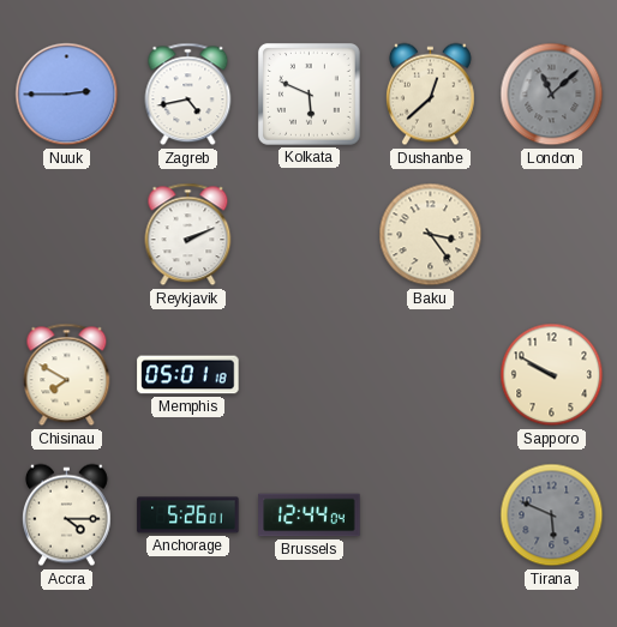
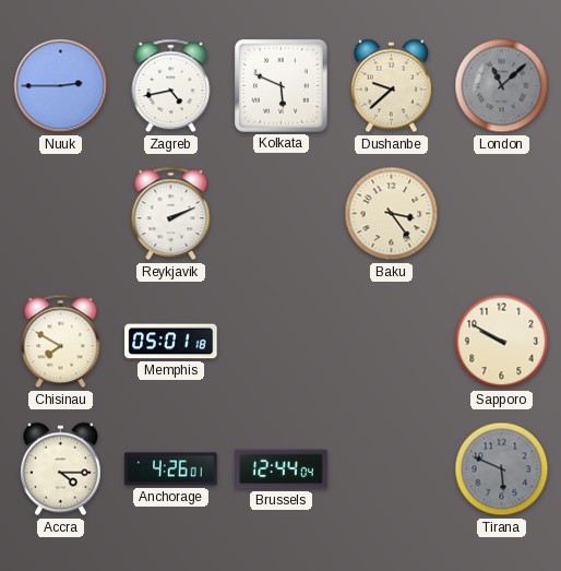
Dushanbe: 12:38 -> 9:38 (391, 86)
Anchorage: 5:26 -> 4:26 (171, 469)
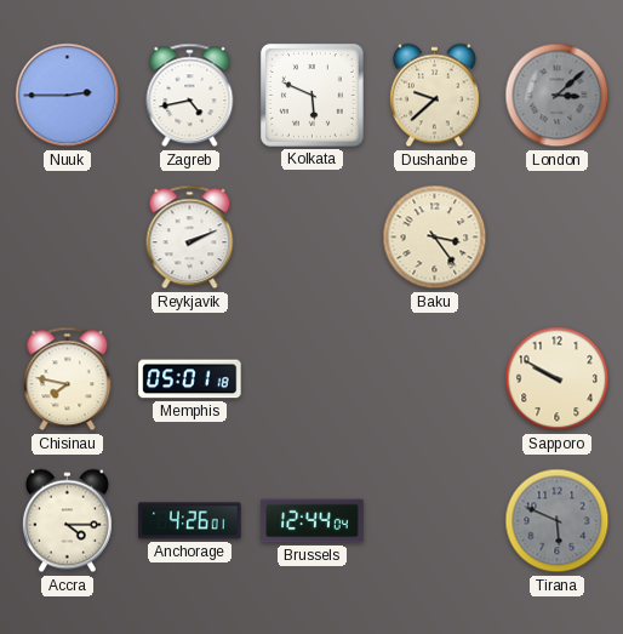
London: 11:08 -> 3:08 (558, 96)
Chisinau: 7:50 -> 7:47 (68, 379)
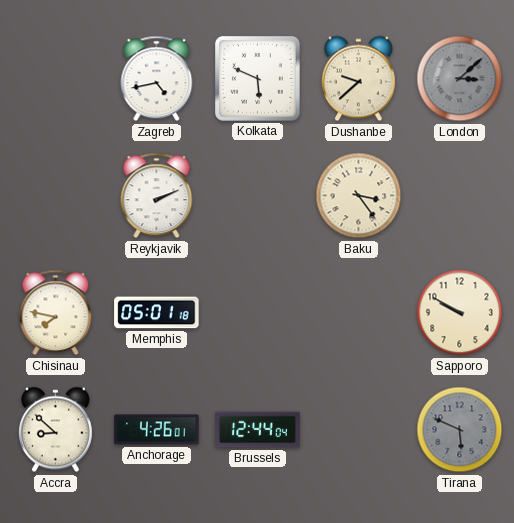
Nuuk: 2:45 -> none (68, 96)
Accra: 4:15 -> 8:52 (55, 430)
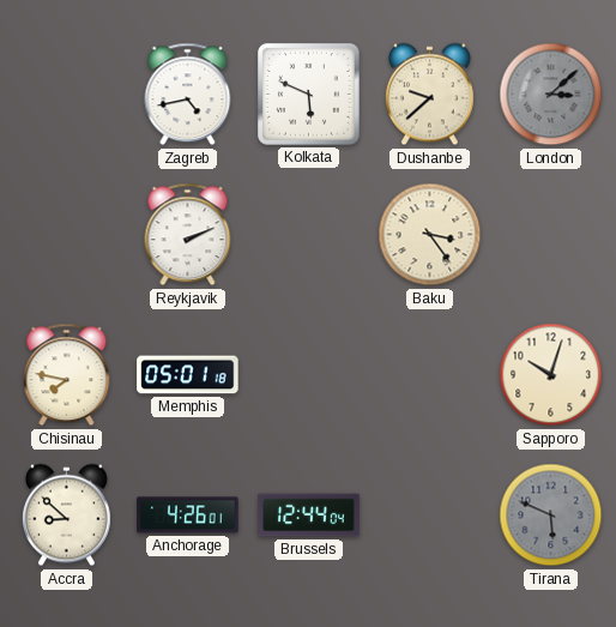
Sapporo: 9:50 -> 10:03 (551, 375)
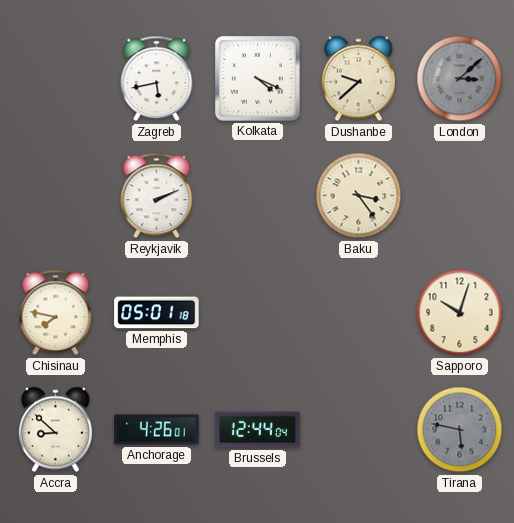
Zagreb: 4:43 -> 5:43 (157, 79)
Kolkata: 5:49 -> 4:19 (257, 78)
Tirana: 5:49 -> 5:47 (460, 430)
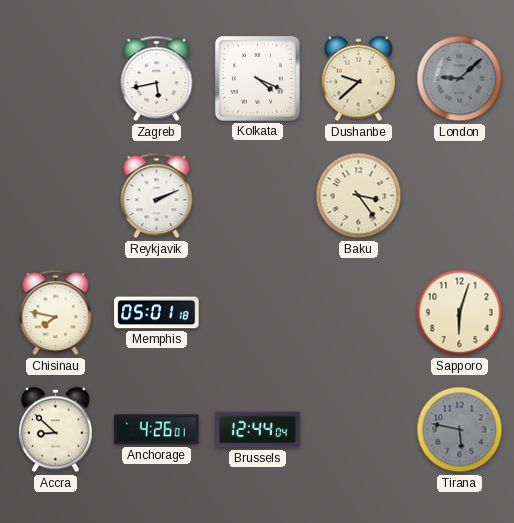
London: 3:08 -> 9:08 (460, 79)
Sapporo: 10:03 -> 6:03 (460, 313)
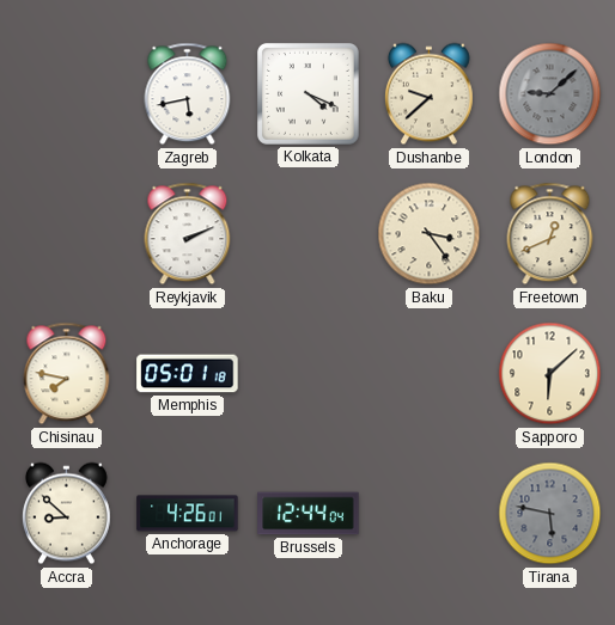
Freetown: none -> 12:41 (550, 234)
Sapporo: 6:03 -> 6:08 (550, 374)
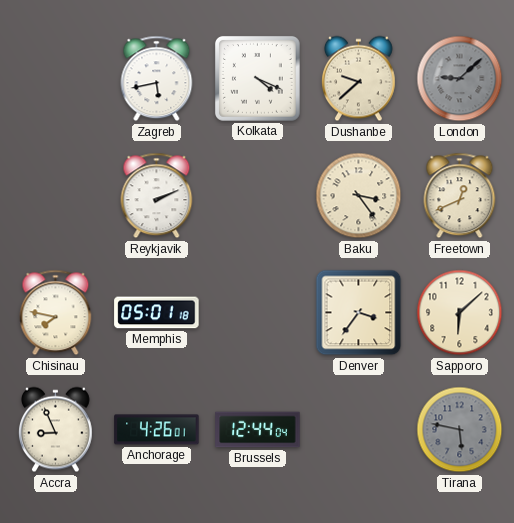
Denver: none -> 3:36 (359, 313)
Accra: 8:52 -> 8:56 (55, 430)
